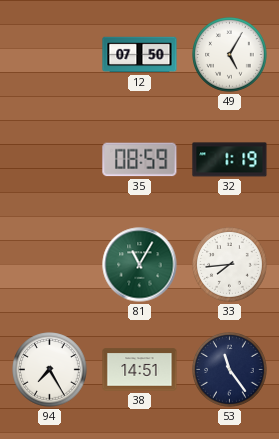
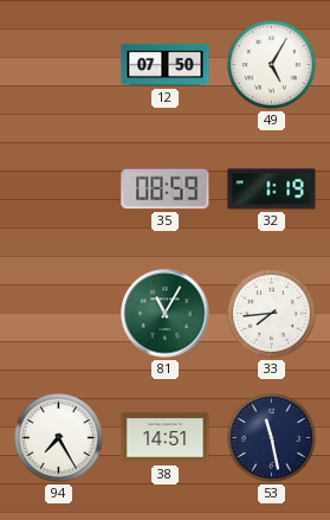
53: 11:24 -> 11:28 (272, 438)
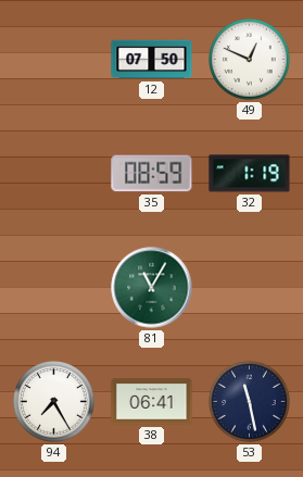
49: 5:05 -> 12:49 (250, 60)
33: 7:44 -> none (272, 314)
38: 14:51 -> 06:41 (152, 402)
